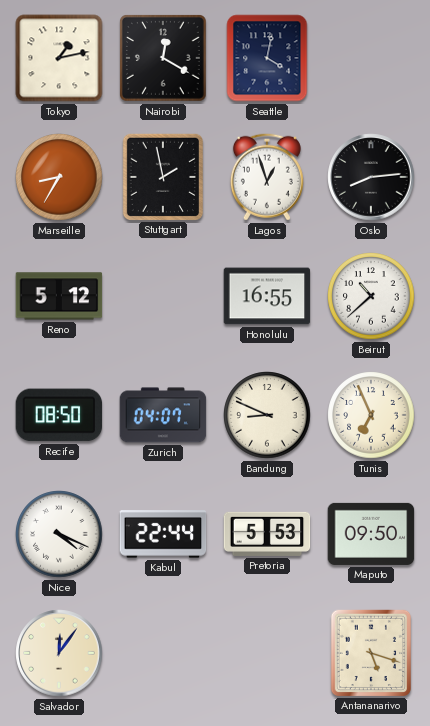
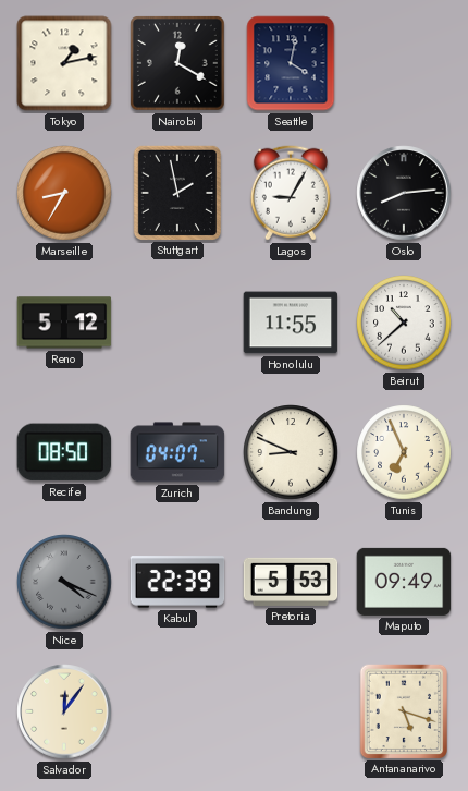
Lagos: 12:57 -> 9:05 (291, 193)
Honolulu: 16:55 -> 11:55 (291, 323)
Nice dial: white -> grey (64, 582)
Kabul: 22:44 -> 22:39 (177, 582)
Maputo: 09:50 -> 09:49 (404, 582)
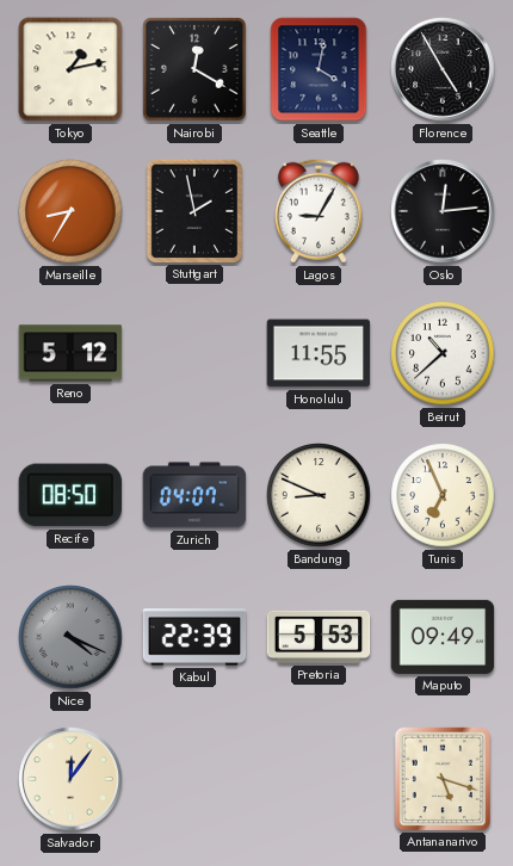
Florence: none -> 4:55 (443, 69)
Oslo: 8:14 -> 12:14 (443, 211)
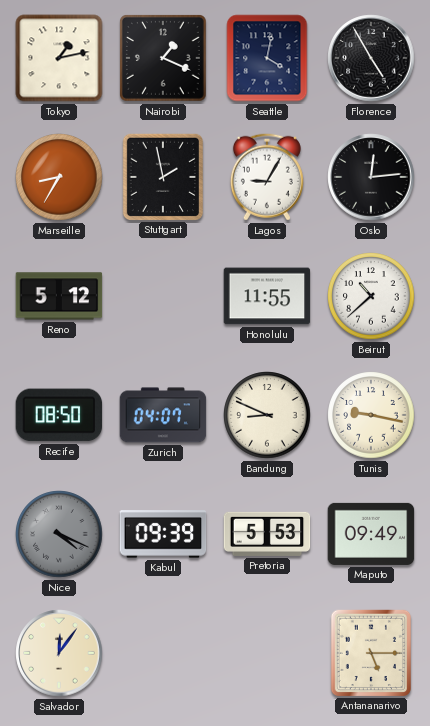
Nairobi: 12:20 -> 1:19 (164, 59)
Tunis: 6:56 -> 9:17 (371, 415)
Kabul: 22:39 -> 09:39 (163, 534)
Antananarivo: 5:18 -> 5:15 (370, 652)
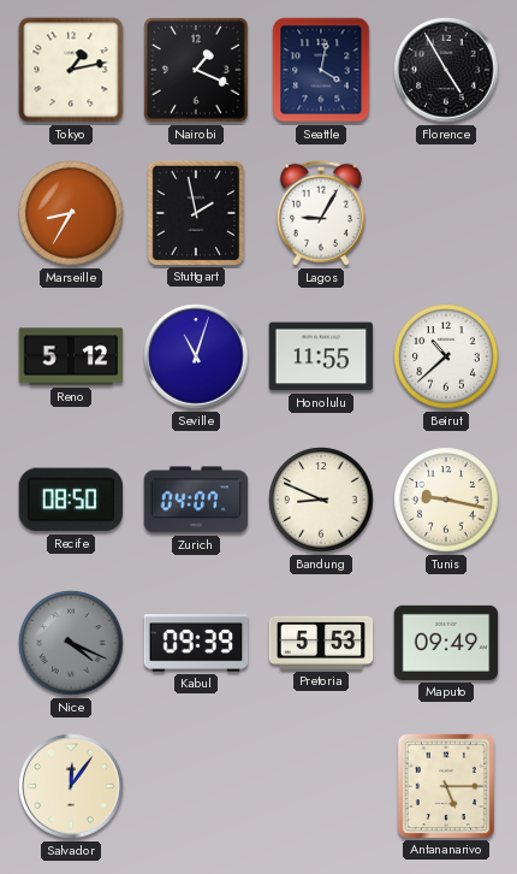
Oslo: 12:14 -> none (371, 177)
Seville: none -> 11:03 (196, 356)
